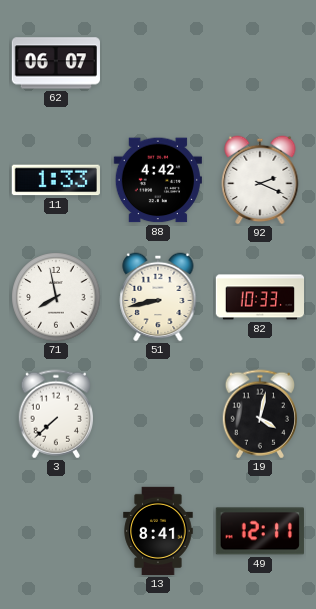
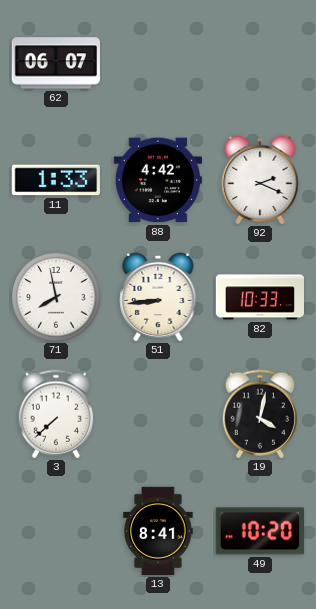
51: 8:43 -> 8:44 (158, 297)
49: 12:11 -> 10:20 (260, 531)
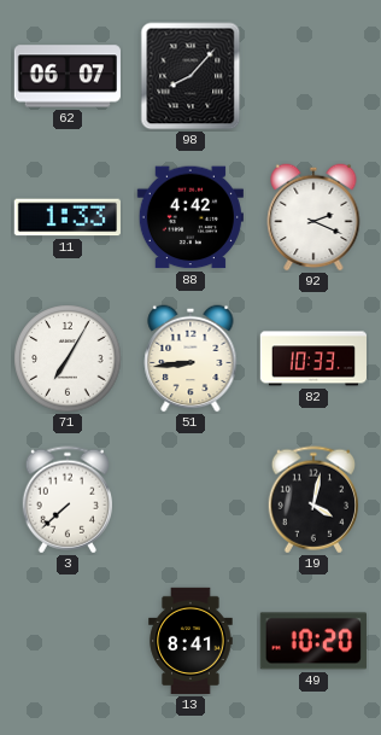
98: none -> 8:07 (190, 76)
71: 7:58 -> 7:05 (68, 358)
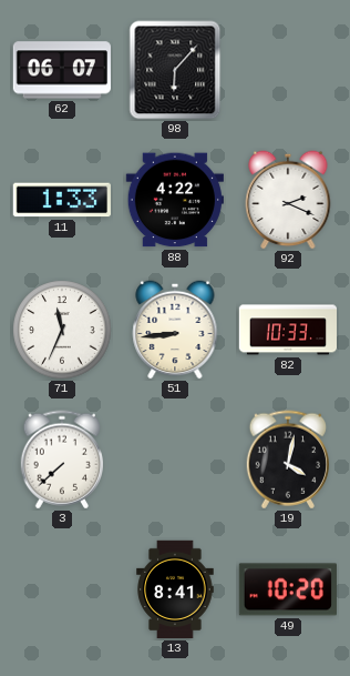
98: 8:07 -> 6:07 (175, 70)
88: 4:42 -> 4:22 (175, 200)
71: 7:05 -> 11:34 (62, 330)
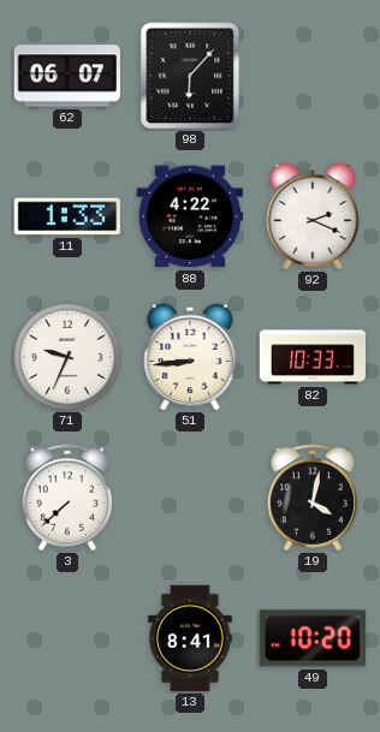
71: 11:34 -> 9:34 (67, 357)
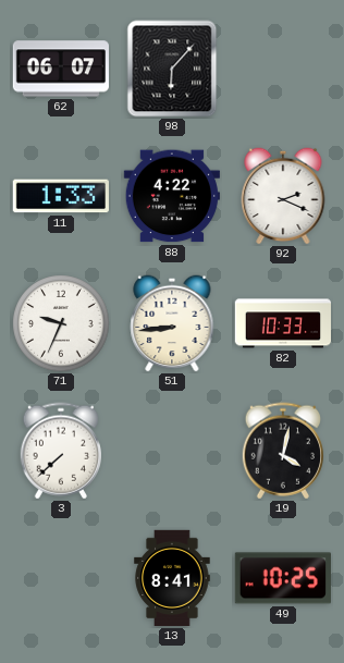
49: 10:20 -> 10:25 (283, 578)
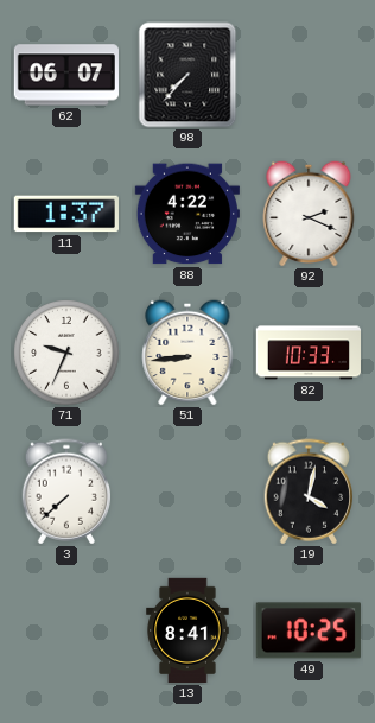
98: 6:07 -> 7:37 (188, 75)
11: 1:33 -> 1:37 (66, 214)
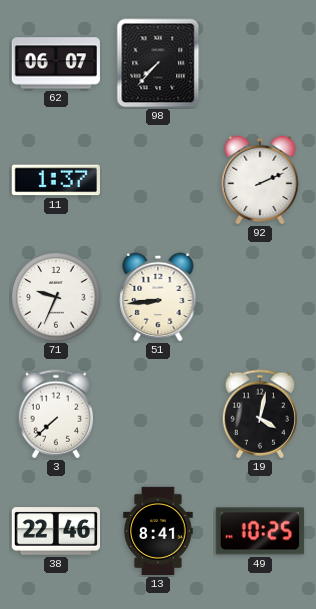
88: 4:22 -> none (188, 214)
92: 2:19 -> 2:11 (260, 180)
82: 10:33 -> none (309, 353)
38: none -> 22:46 (55, 531)
